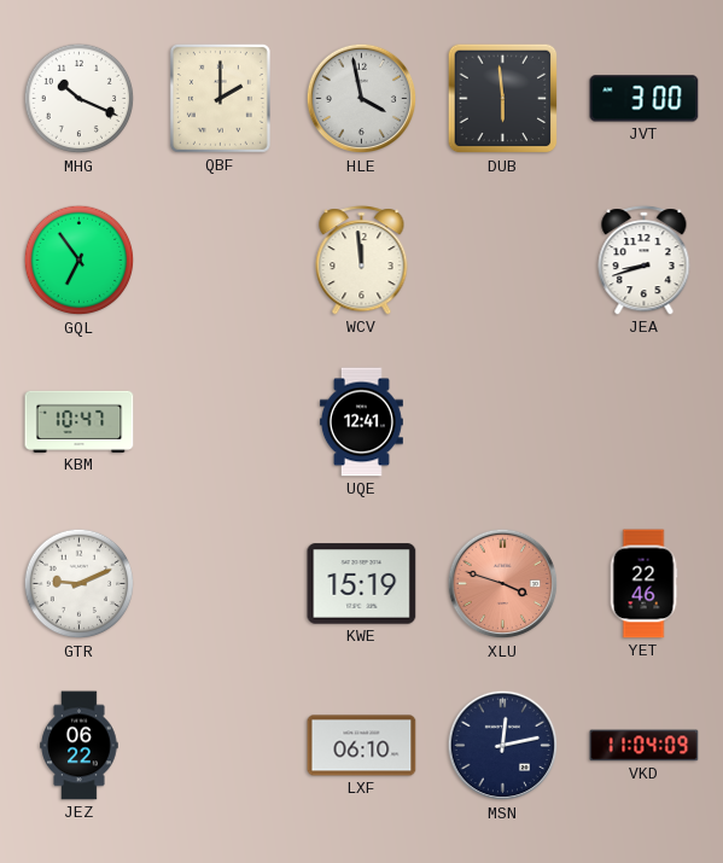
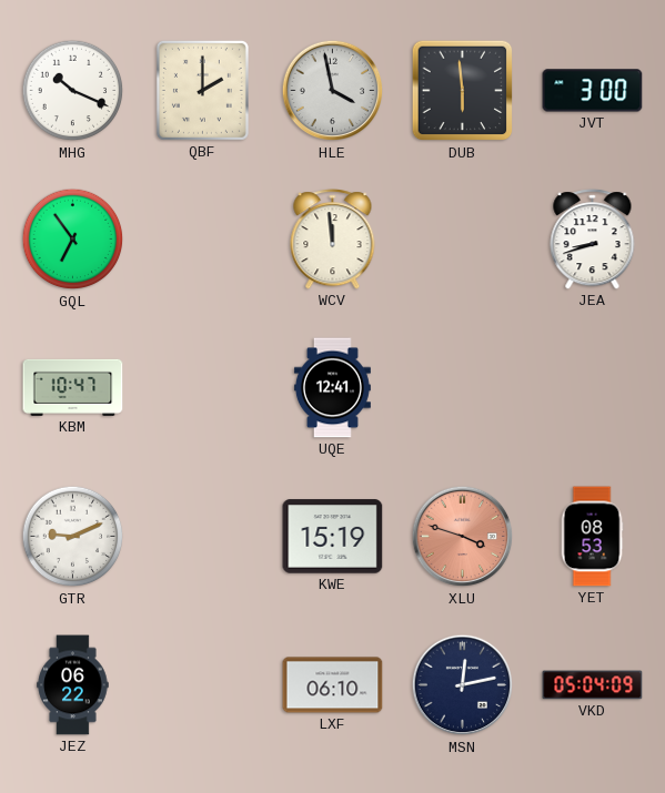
YET: 22:46 -> 08:53 (592, 537)
VKD: 11:04 -> 05:04 (593, 685)
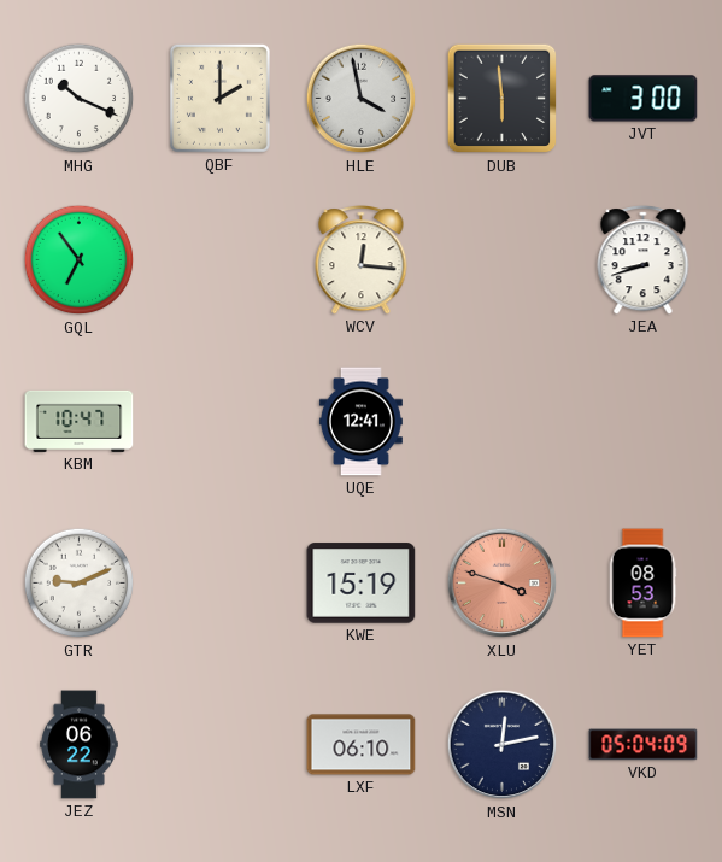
WCV: 11:59 -> 12:16 (362, 260)
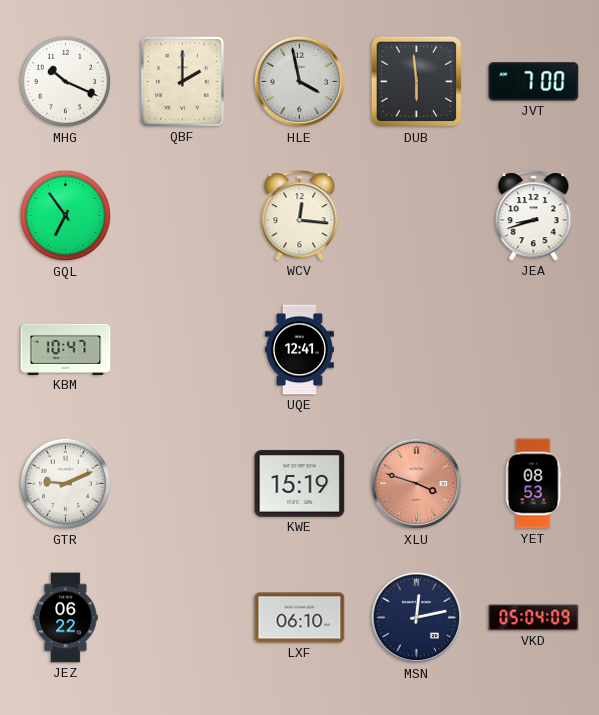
JVT: 3:00 -> 7:00 (534, 82)
